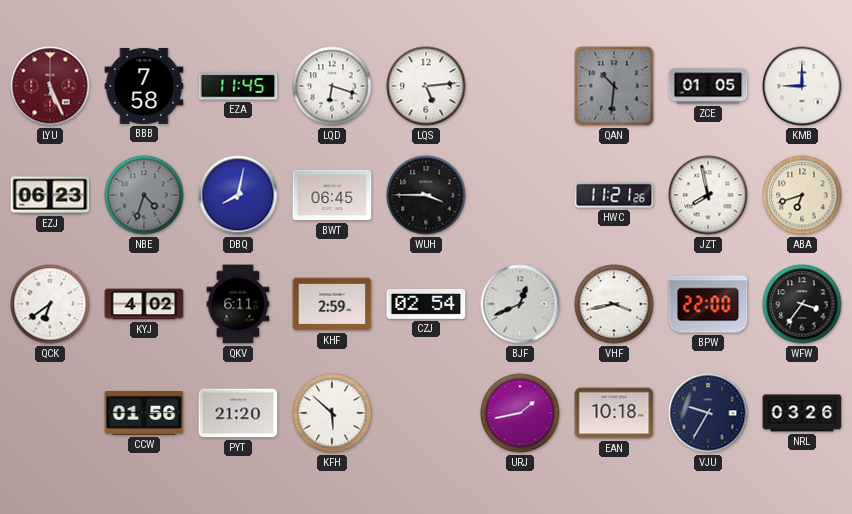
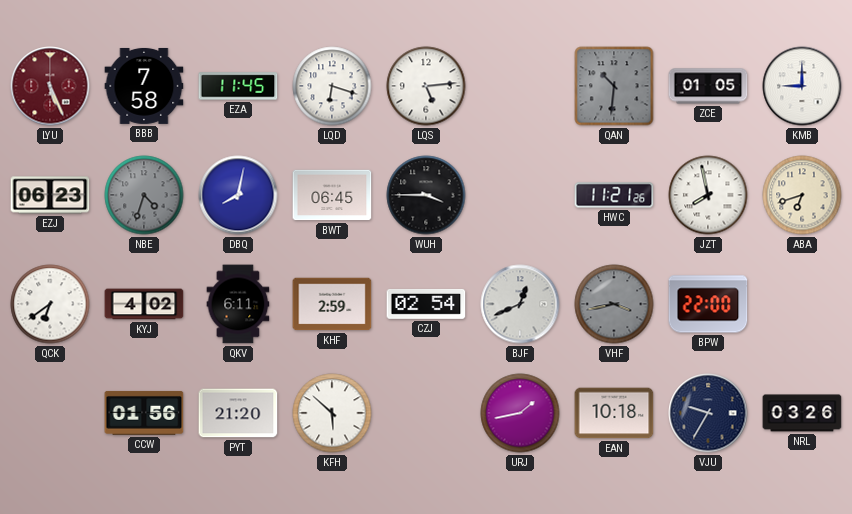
VHF dial: white -> grey (614, 304)
WFW: 3:36 -> none (802, 304)
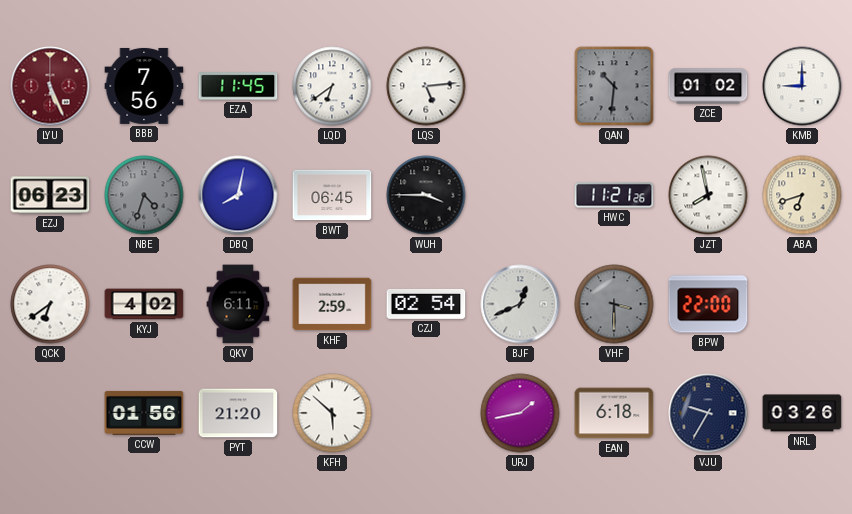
BBB: 7:58 -> 7:56 (144, 86)
LQD: 6:18 -> 6:39 (332, 86)
ZCE: 01:05 -> 01:02 (708, 86)
VHF: 3:43 -> 3:30 (614, 304)
EAN: 10:18 -> 6:18 (614, 413)
